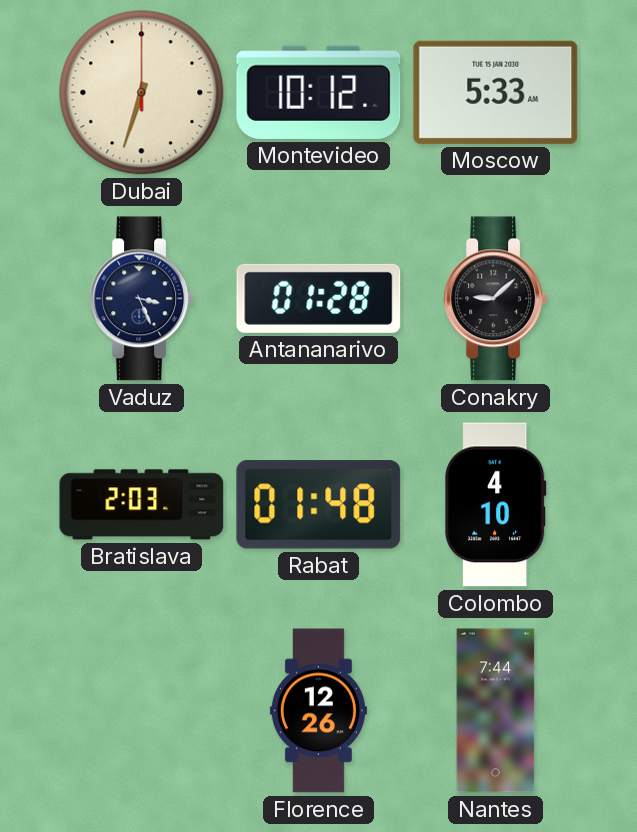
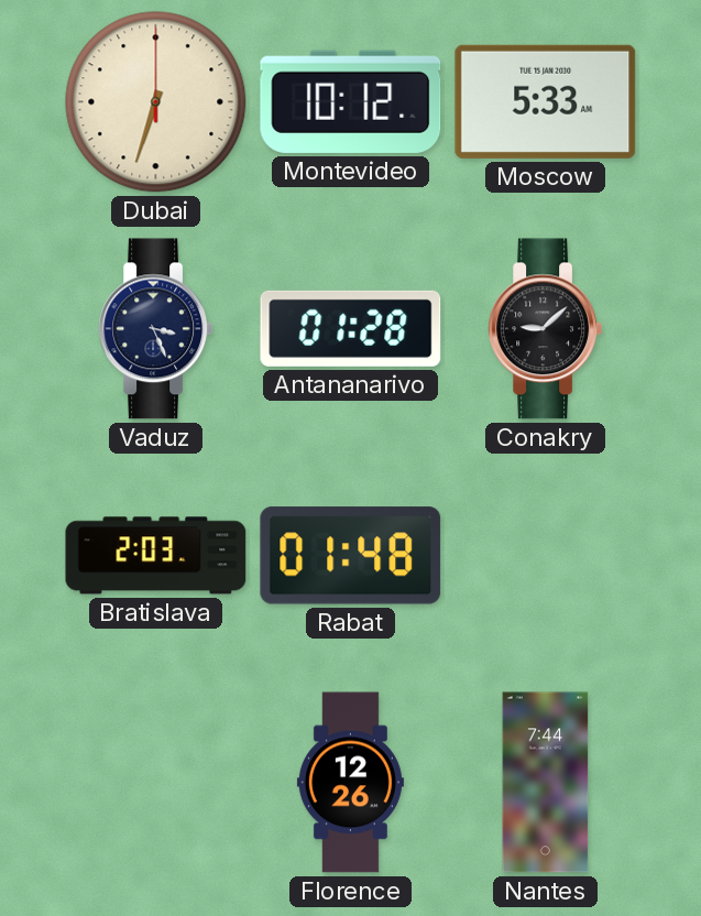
Colombo: 4:10 -> none (496, 505)
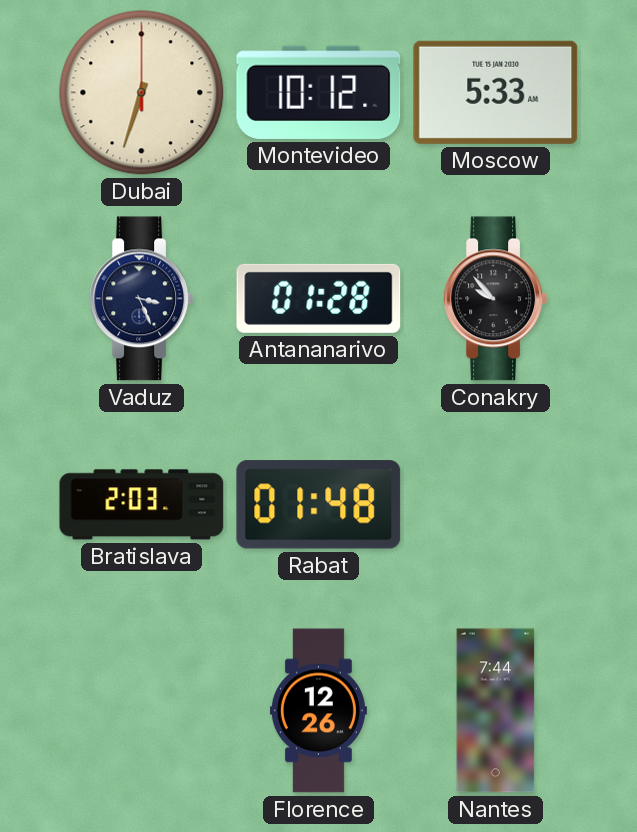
Conakry: 9:08 -> 9:53 (495, 299)
